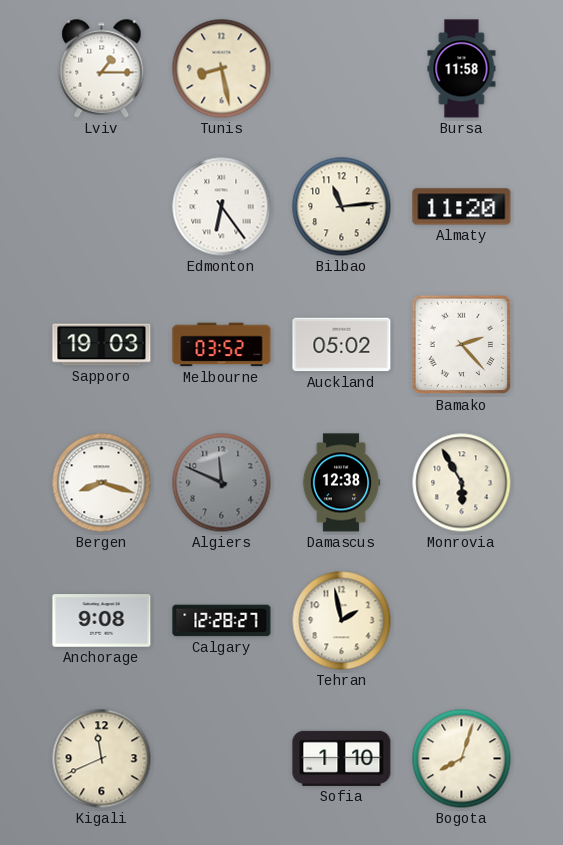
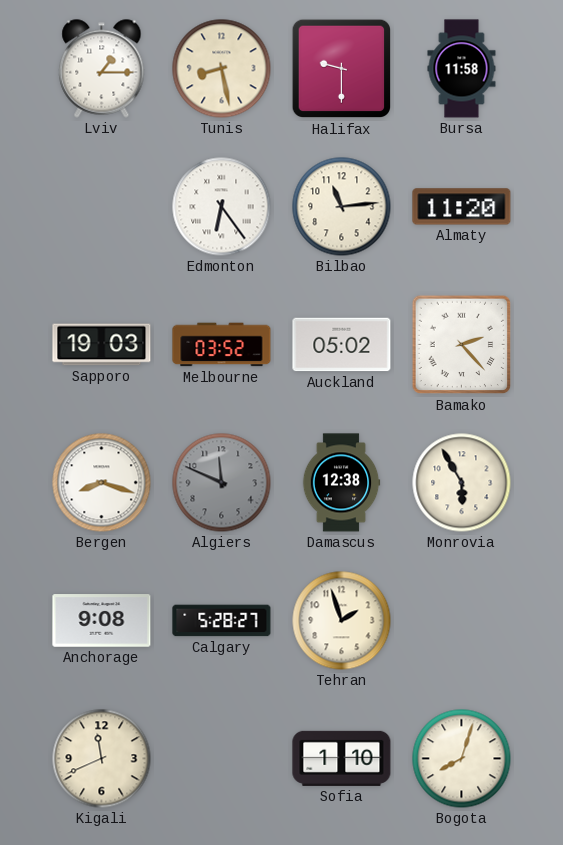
Halifax: none -> 9:30 (342, 69)
Calgary: 12:28 -> 5:28 (222, 621)
Tehran: 1:58 -> 1:57 (342, 621)
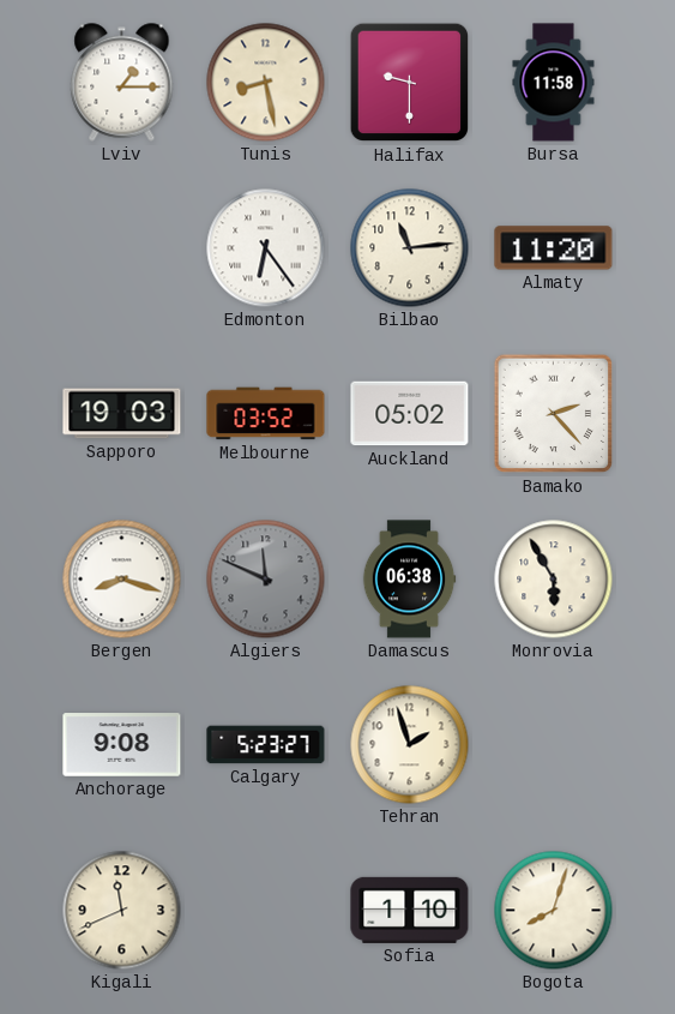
Damascus: 12:38 -> 06:38 (409, 580)
Calgary: 5:28 -> 5:23 (266, 745)
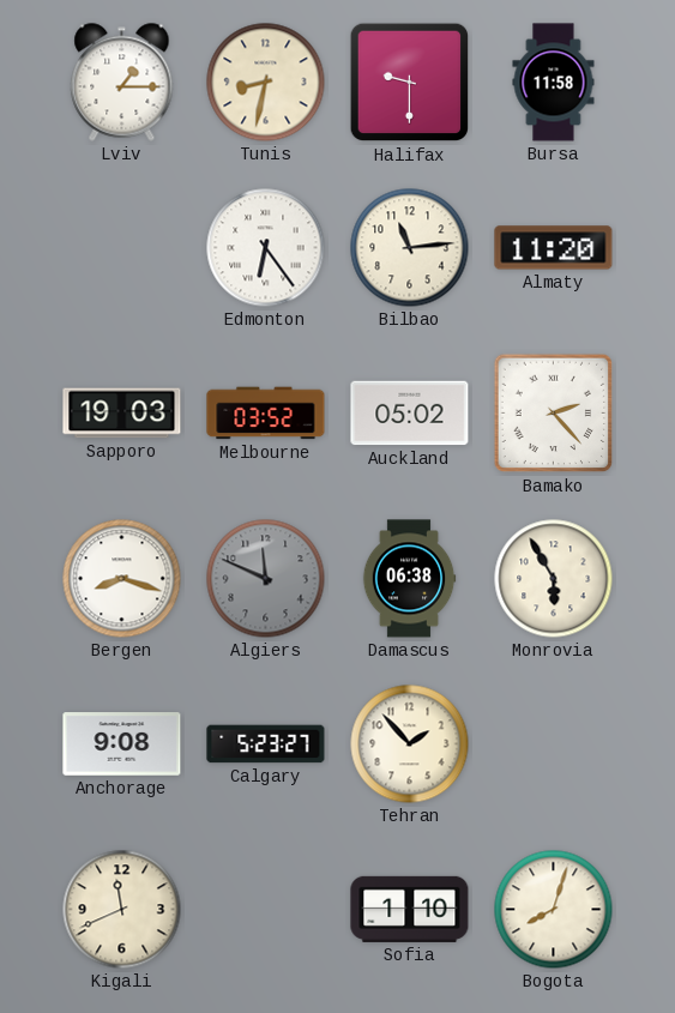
Tunis: 8:28 -> 8:32 (266, 83)
Tehran: 1:57 -> 1:53 (410, 744)
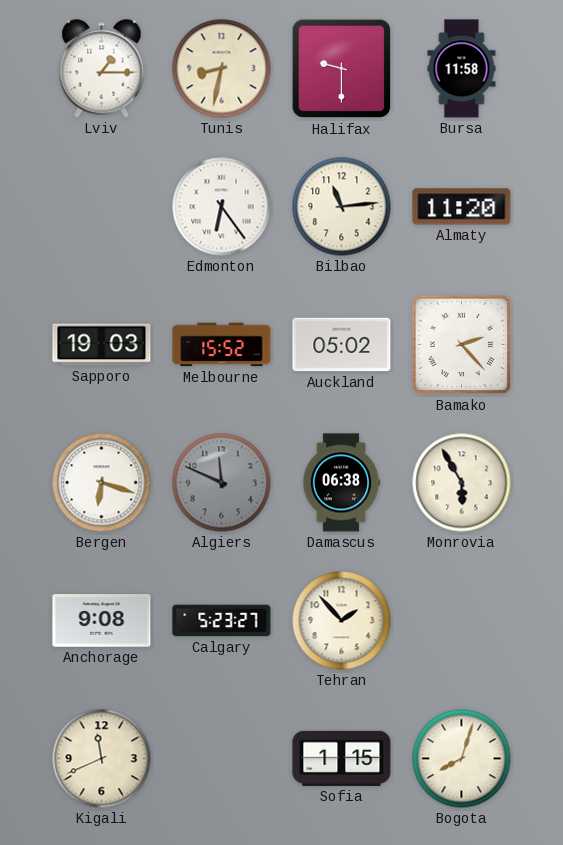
Melbourne: 03:52 -> 15:52 (222, 345)
Bergen: 8:18 -> 6:18 (102, 483)
Sofia: 1:10 -> 1:15 (342, 758)
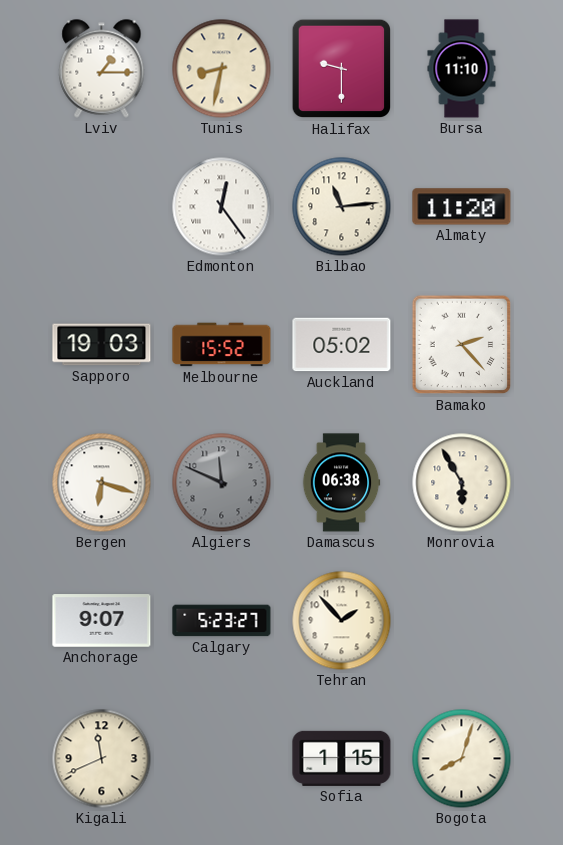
Bursa: 11:58 -> 11:10 (462, 69)
Edmonton: 6:24 -> 12:24 (222, 207)
Anchorage: 9:08 -> 9:07 (102, 621)
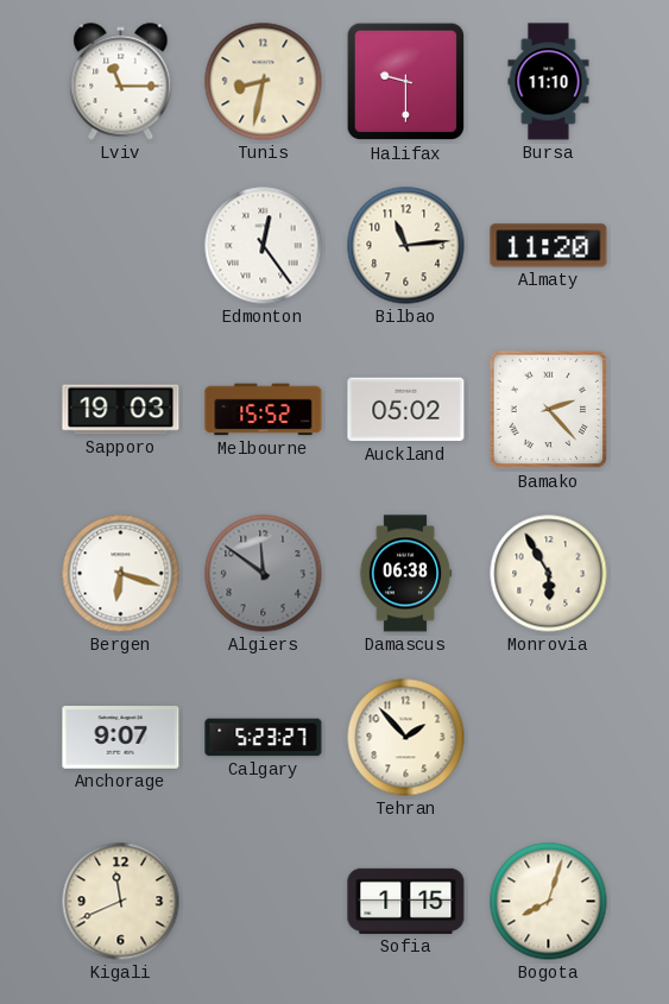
Lviv: 1:15 -> 11:15 (121, 82)
Algiers: 11:49 -> 11:51 (264, 574)
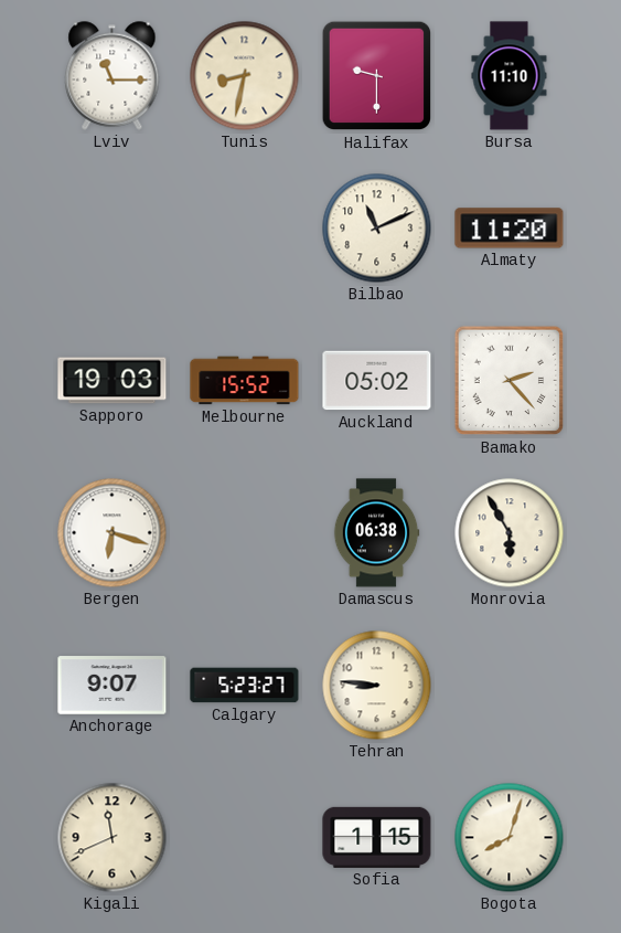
Edmonton: 12:24 -> none (264, 246)
Bilbao: 11:14 -> 11:11 (377, 229)
Algiers: 11:51 -> none (264, 574)
Tehran: 1:53 -> 8:46 (377, 686)
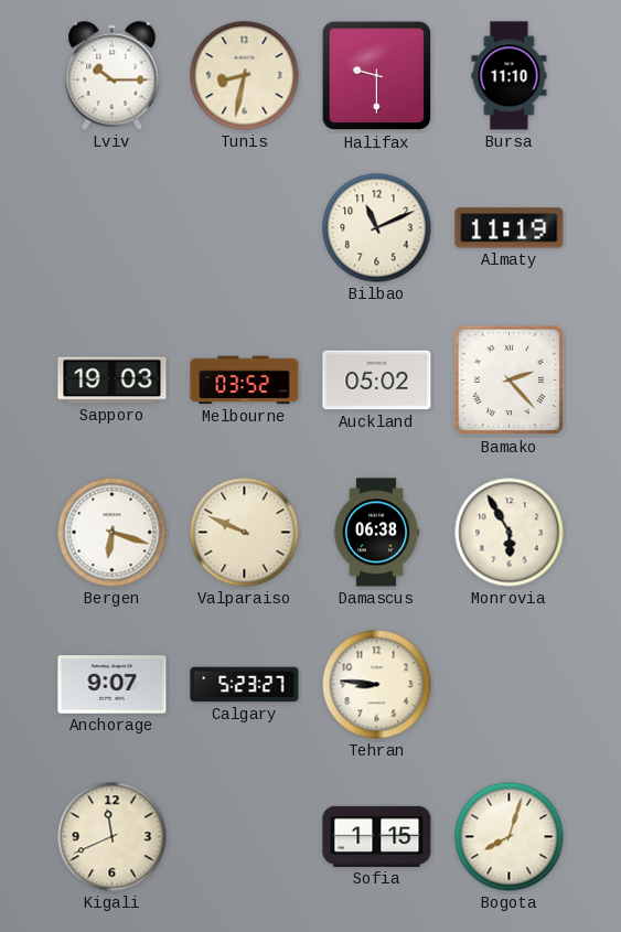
Lviv: 11:15 -> 10:15 (113, 76)
Almaty: 11:20 -> 11:19 (510, 228)
Melbourne: 15:52 -> 03:52 (245, 381)
Valparaiso: none -> 9:49 (245, 533)
